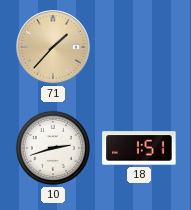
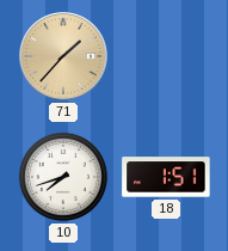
10: 2:42 -> 7:42 (63, 177)
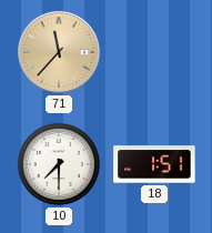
71: 1:37 -> 11:37 (59, 52)
10: 7:42 -> 7:30 (59, 164)
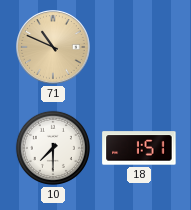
71: 11:37 -> 10:49 (53, 47)
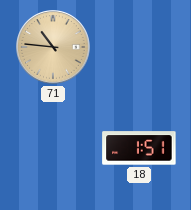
71: 10:49 -> 10:46 (53, 47)
10: 7:30 -> none (53, 148)
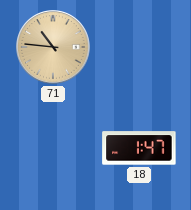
18: 1:51 -> 1:47 (139, 148)
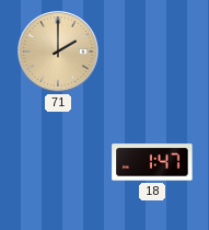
71: 10:46 -> 2:00 (58, 51)
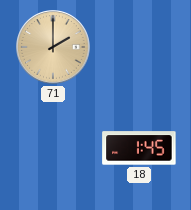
18: 1:47 -> 1:45 (139, 148)
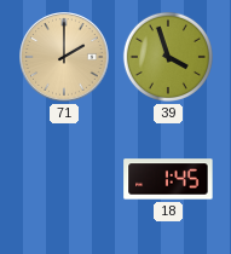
39: none -> 3:57 (168, 57)
